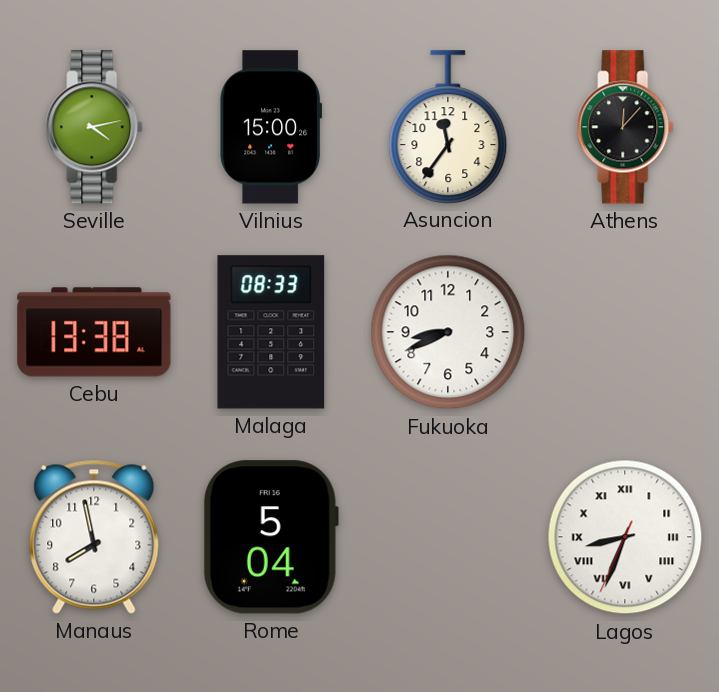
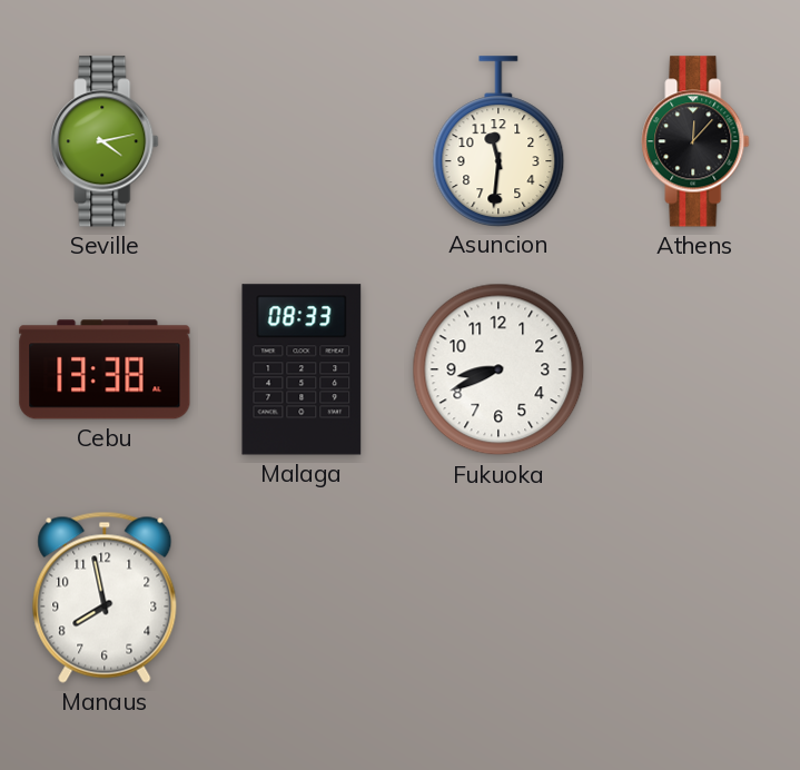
Vilnius: 15:00 -> none (271, 127)
Asuncion: 11:36 -> 11:31 (498, 141)
Rome: 5:04 -> none (271, 537)
Lagos: 8:33 -> none (625, 537)
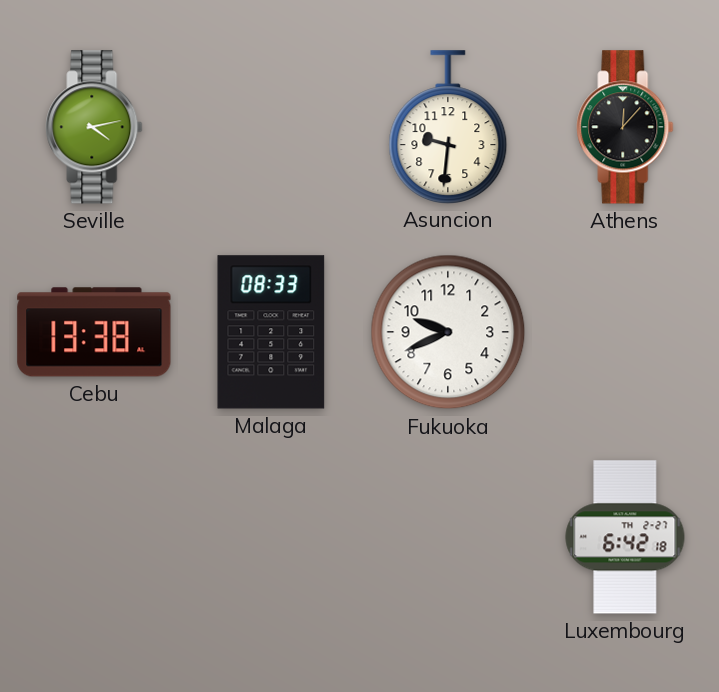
Asuncion: 11:31 -> 9:31 (448, 127)
Fukuoka: 8:41 -> 9:41 (448, 332)
Manaus: 7:58 -> none (105, 598)
Luxembourg: none -> 6:42 (625, 537)
